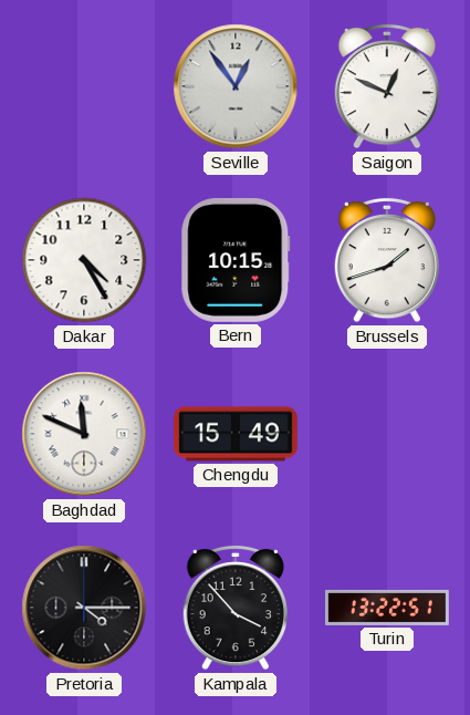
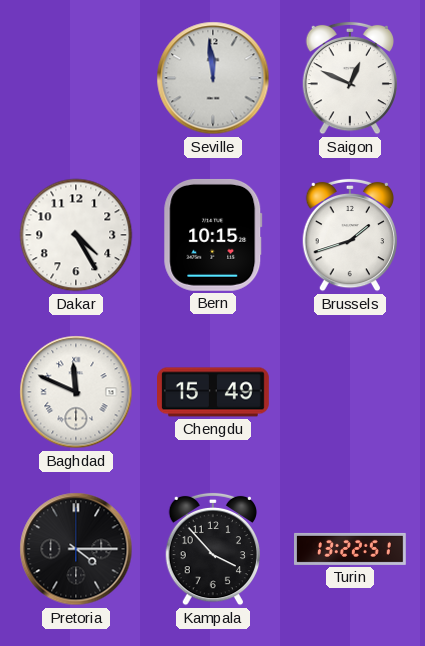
Seville: 12:54 -> 11:59 (213, 78)
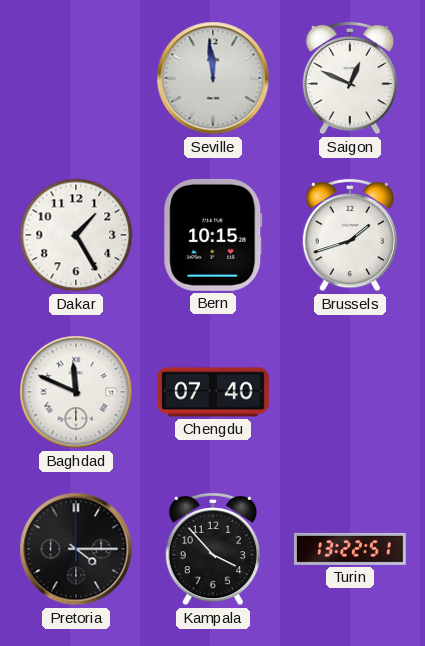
Dakar: 4:25 -> 1:25 (76, 235)
Chengdu: 15:49 -> 07:40 (214, 392)
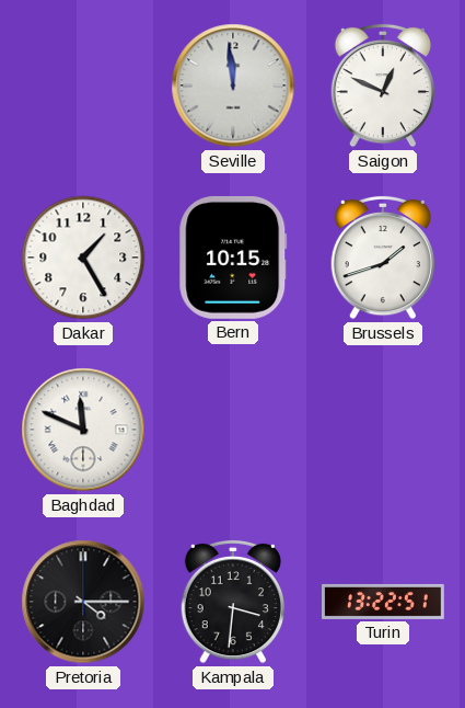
Chengdu: 07:40 -> none (214, 392)
Kampala: 3:53 -> 3:31 (232, 602)
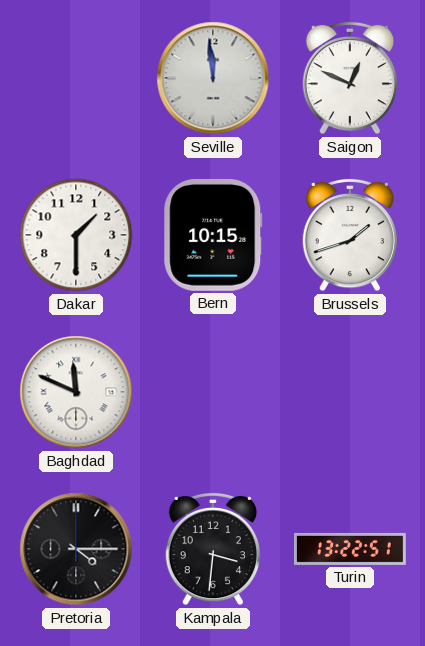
Dakar: 1:25 -> 1:30 (76, 235)
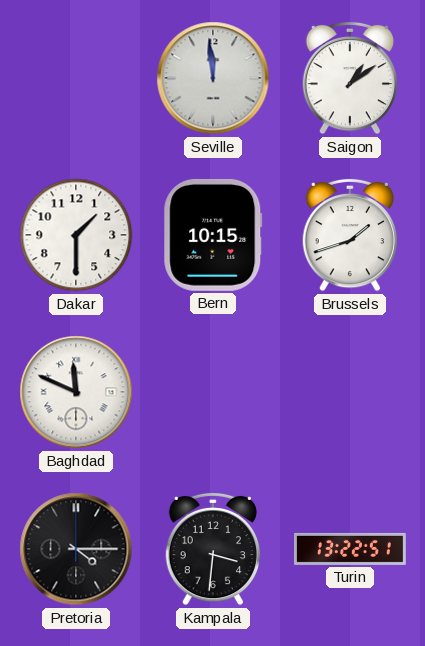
Saigon: 12:49 -> 1:09 (349, 78)
